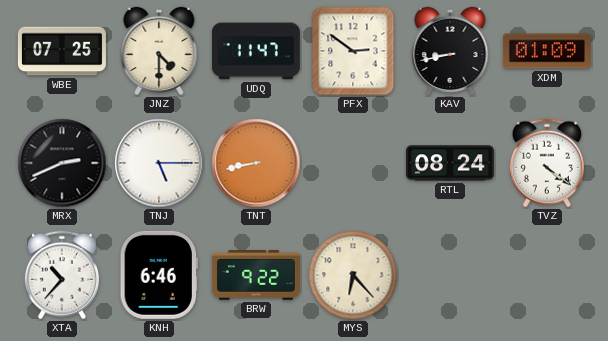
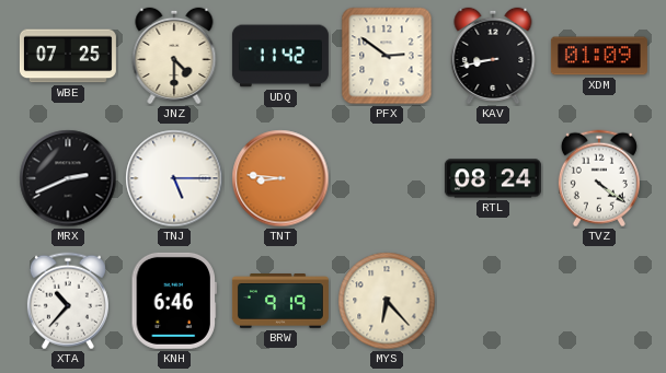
UDQ: 11:47 -> 11:42 (280, 56)
TNT: 8:43 -> 8:46 (280, 178)
BRW: 9:22 -> 9:19 (280, 301)
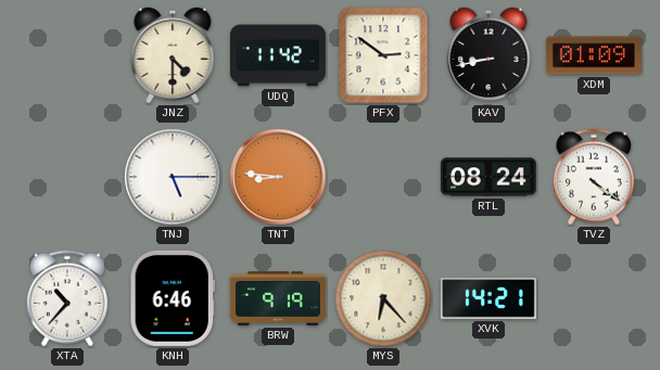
WBE: 07:25 -> none (68, 56)
MRX: 2:41 -> none (68, 178)
XVK: none -> 14:21 (488, 298)
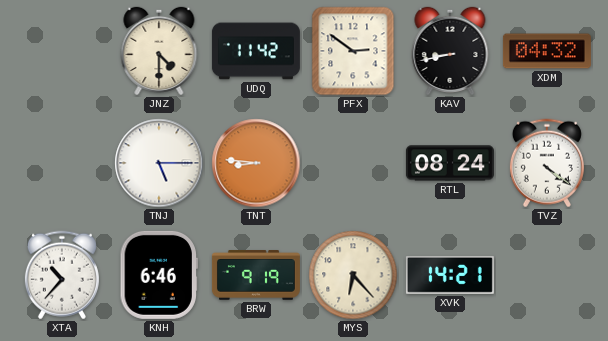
XDM: 01:09 -> 04:32 (547, 51)
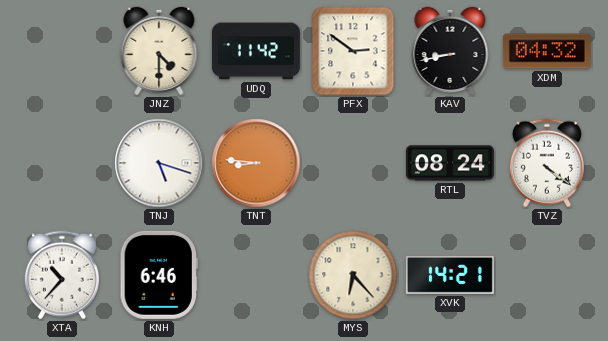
TNJ: 5:15 -> 5:18 (159, 163)
BRW: 9:19 -> none (256, 275)
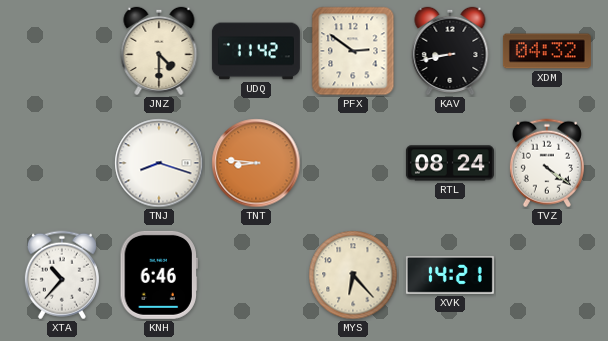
TNJ: 5:18 -> 8:18 (159, 163)
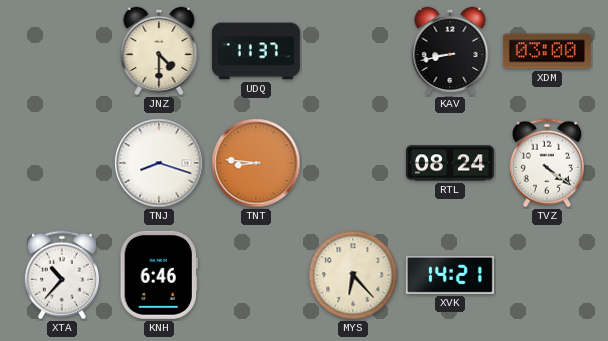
UDQ: 11:42 -> 11:37 (256, 51)
PFX: 2:51 -> none (353, 51)
XDM: 04:32 -> 03:00 (547, 51)
